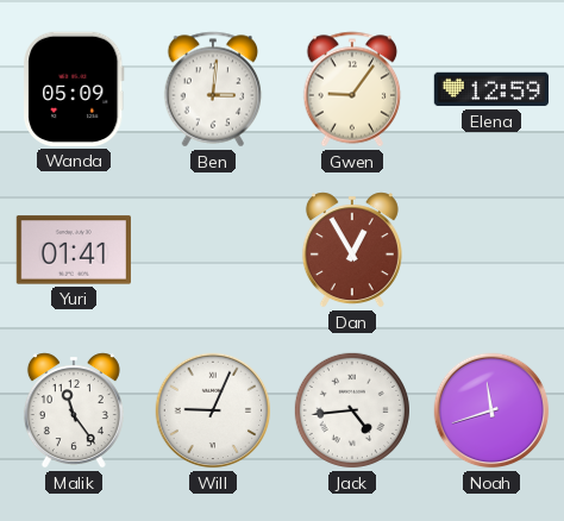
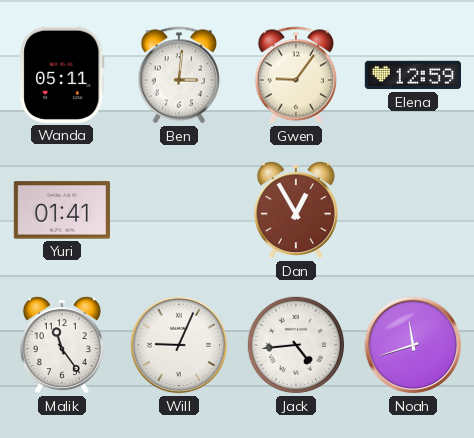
Wanda: 05:09 -> 05:11 (62, 75)
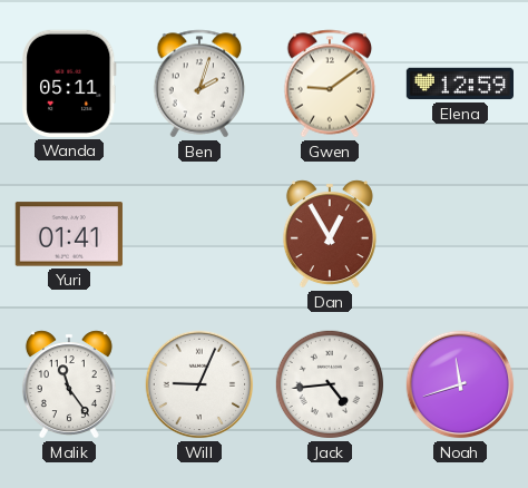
Ben: 3:01 -> 2:03 (199, 84)
Gwen: 9:06 -> 9:09 (330, 84)
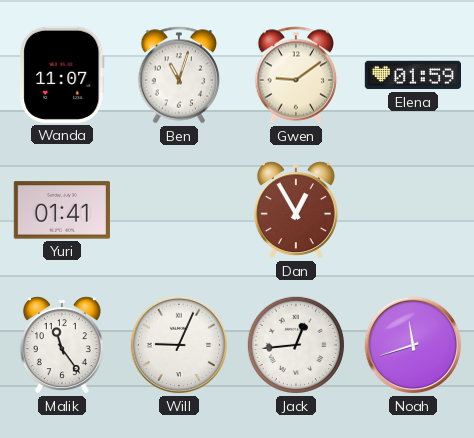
Wanda: 05:11 -> 11:07 (62, 75)
Ben: 2:03 -> 11:03 (179, 75)
Elena: 12:59 -> 01:59 (412, 75)
Jack: 4:44 -> 12:44 (296, 345)
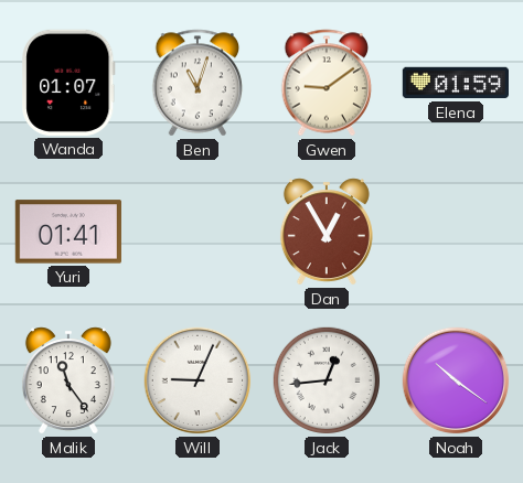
Wanda: 11:07 -> 01:07 (68, 83)
Noah: 11:42 -> 10:21 (456, 380)
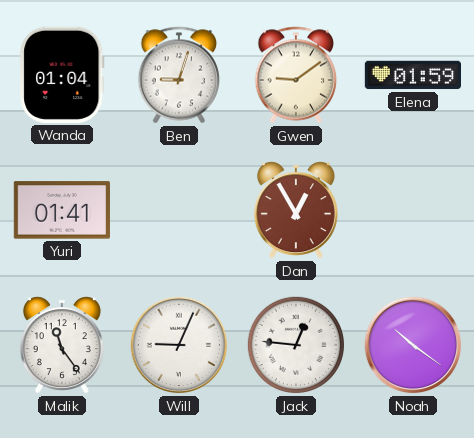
Wanda: 01:07 -> 01:04 (62, 75)
Ben: 11:03 -> 9:03 (179, 75)
Jack: 12:44 -> 12:46 (296, 345)
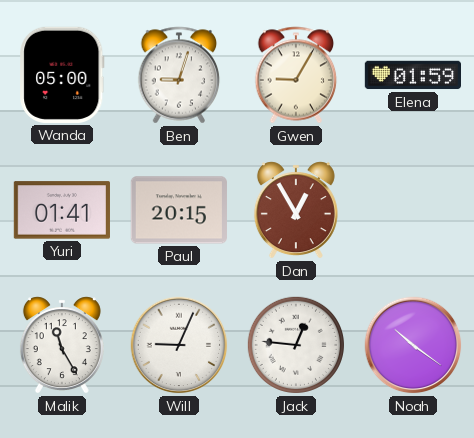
Wanda: 01:04 -> 05:00 (62, 75)
Gwen: 9:09 -> 9:05 (296, 75)
Paul: none -> 20:15 (179, 210)
Malik: 11:24 -> 11:25 (62, 345)
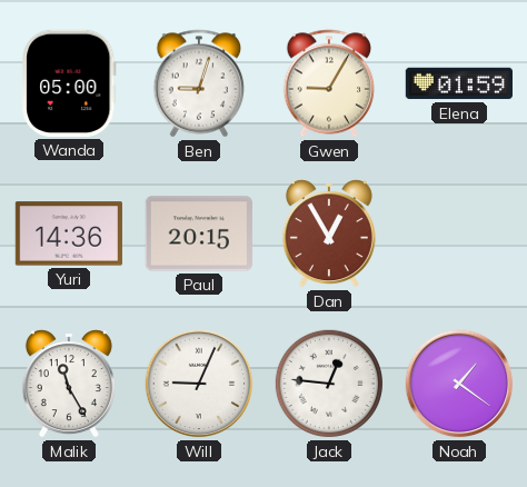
Yuri: 01:41 -> 14:36 (69, 233)
Noah: 10:21 -> 1:21 (459, 384)
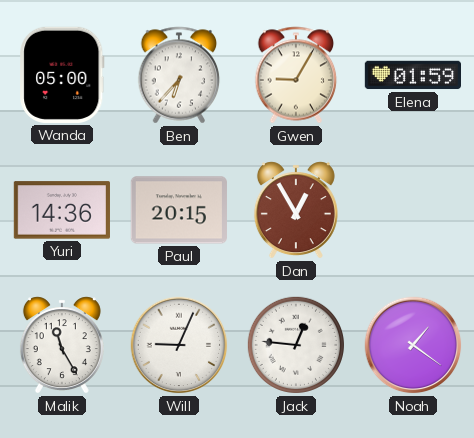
Ben: 9:03 -> 6:37 (179, 75)
